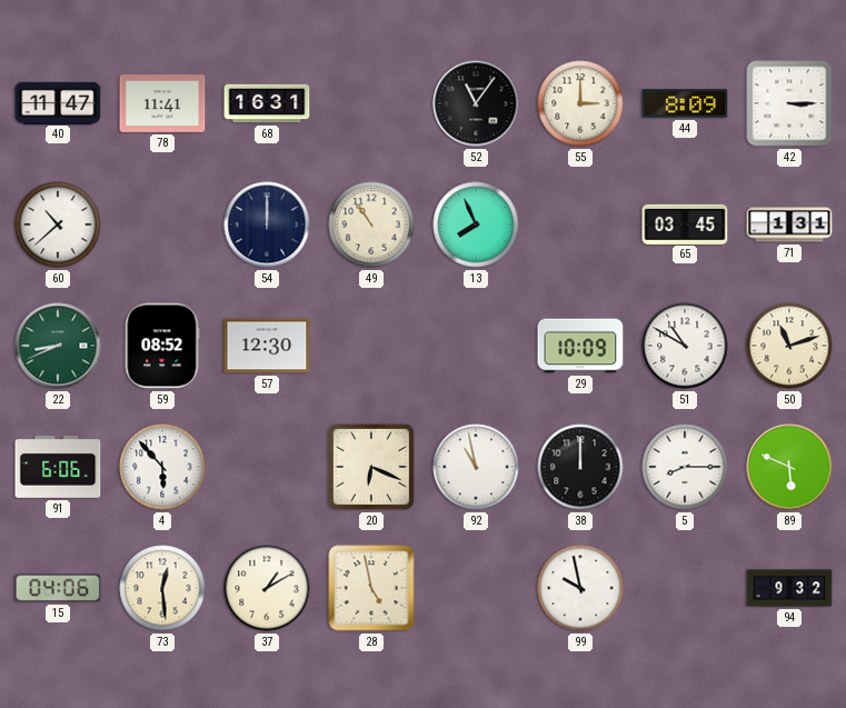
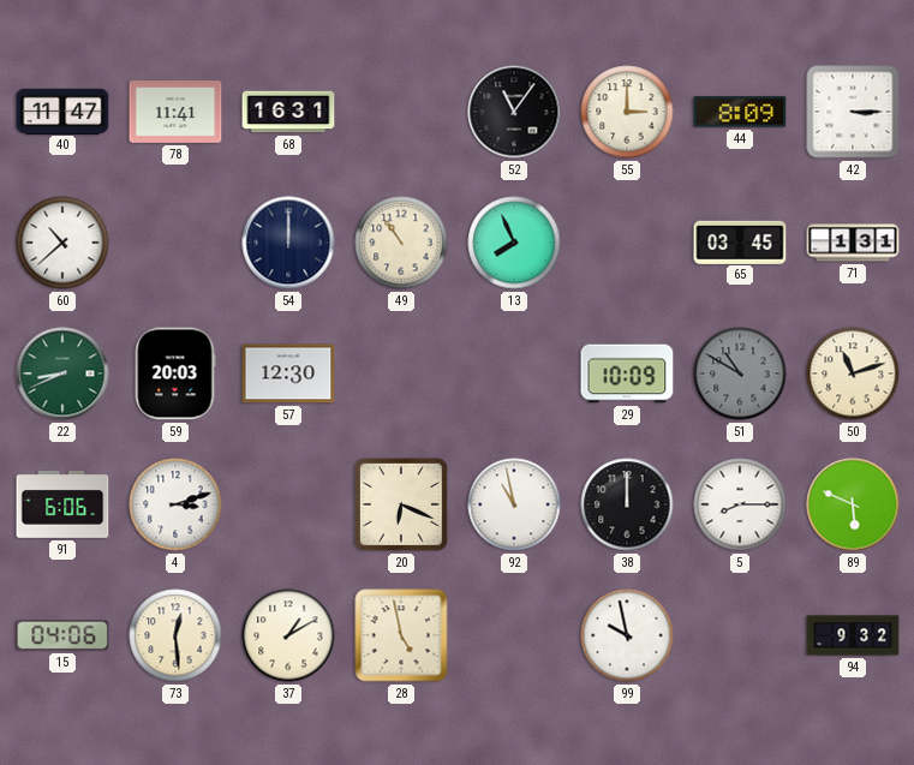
59: 08:52 -> 20:03 (175, 373)
51 dial: white -> grey (740, 373)
4: 5:53 -> 3:12 (175, 504)
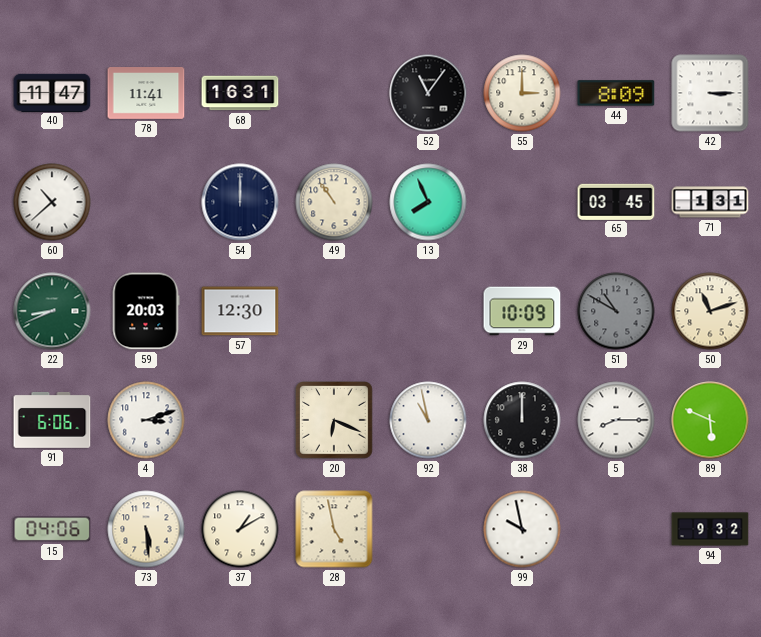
73: 12:29 -> 5:29 (146, 529)
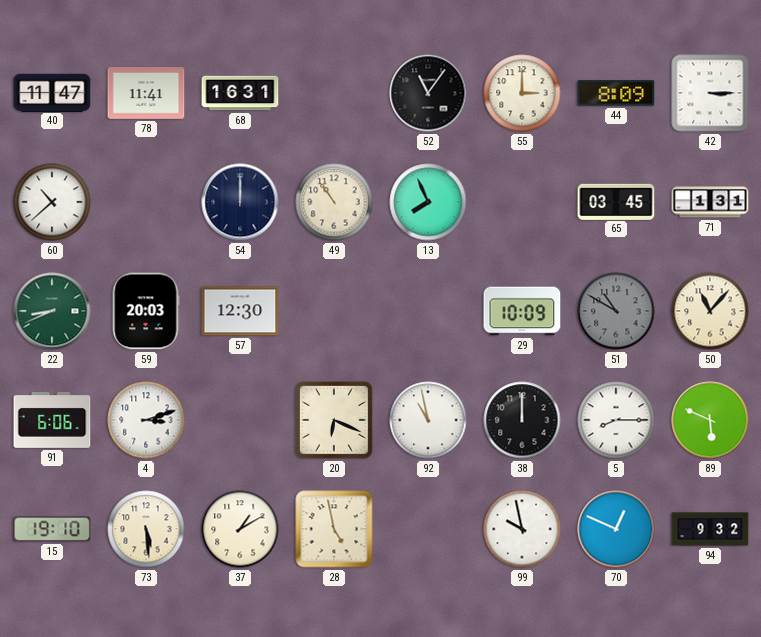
50: 11:12 -> 11:07 (710, 311)
15: 04:06 -> 19:10 (52, 529)
70: none -> 12:49 (616, 529)
